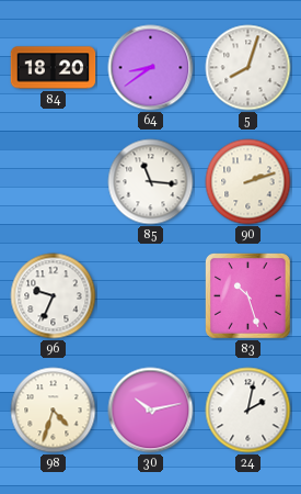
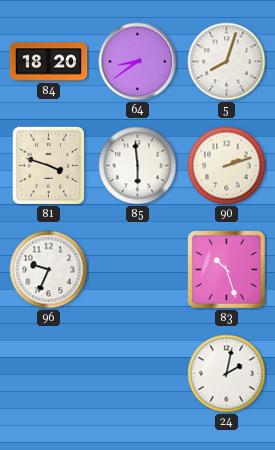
81: none -> 3:48 (48, 165)
85: 11:16 -> 5:59 (138, 166)
98: 4:33 -> none (54, 411)
30: 10:13 -> none (151, 411)
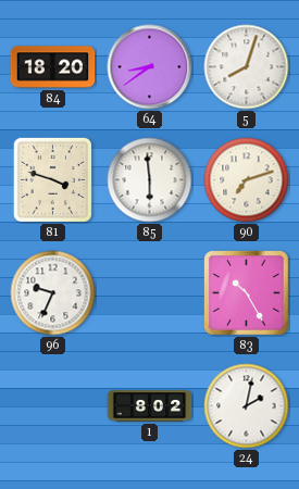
90: 2:12 -> 7:12 (247, 180)
83: 10:27 -> 10:25 (247, 293)
1: none -> 8:02 (150, 406)
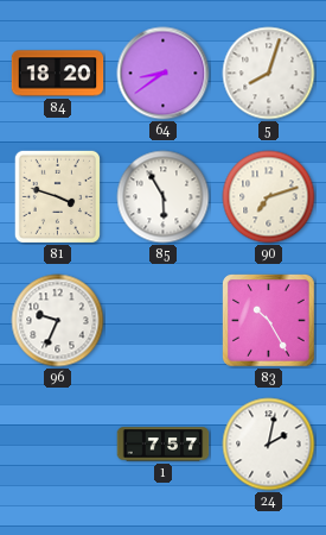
85: 5:59 -> 5:55 (164, 197)
1: 8:02 -> 7:57 (164, 445)
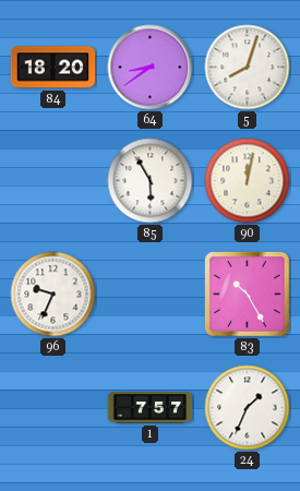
81: 3:48 -> none (57, 196)
90: 7:12 -> 12:02 (248, 181)
24: 2:02 -> 1:34 (248, 408)
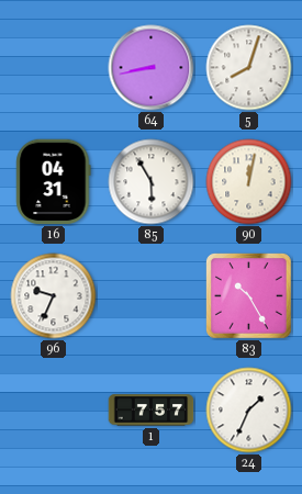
84: 18:20 -> none (53, 68)
64: 8:39 -> 8:43 (152, 68)
16: none -> 04:31 (54, 182)
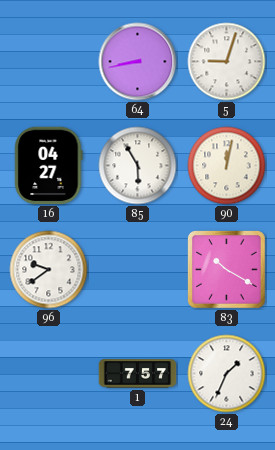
5: 8:03 -> 9:03 (227, 62)
16: 04:31 -> 04:27 (49, 166)
96: 9:34 -> 9:39 (49, 270)
83: 10:25 -> 10:20 (227, 270)
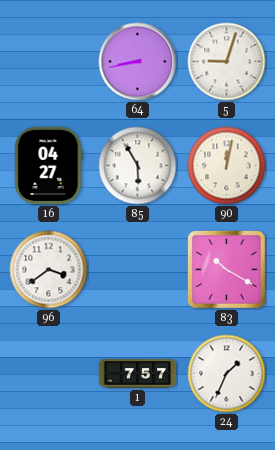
96: 9:39 -> 3:39 (49, 270)
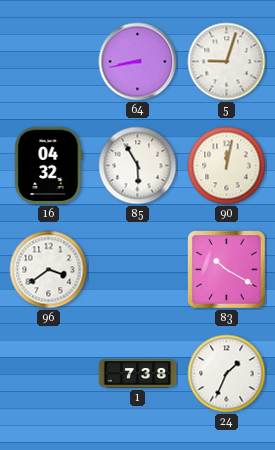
16: 04:27 -> 04:32 (49, 166)
1: 7:57 -> 7:38 (138, 374)
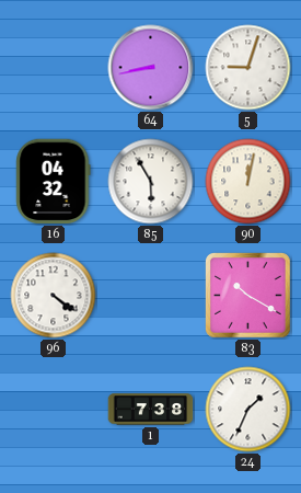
96: 3:39 -> 4:21 (54, 296)
